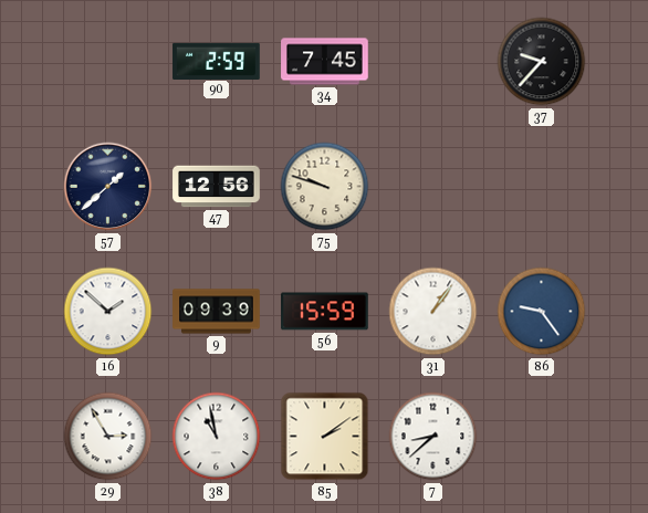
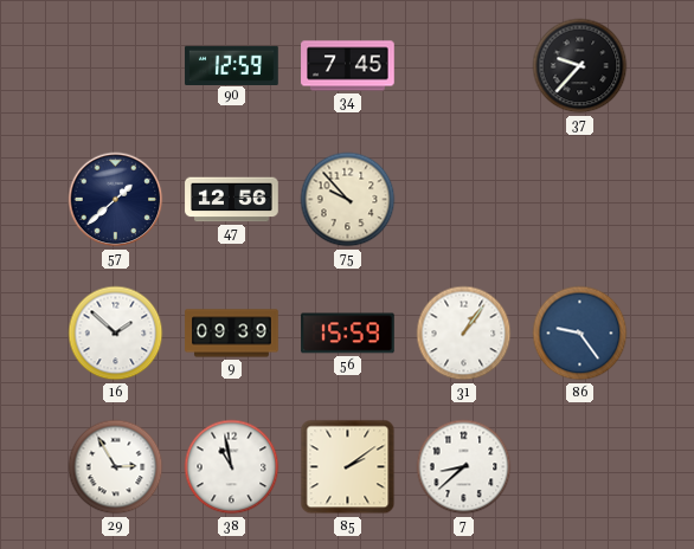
90: 2:59 -> 12:59 (232, 65)
75: 9:48 -> 9:53 (348, 200)
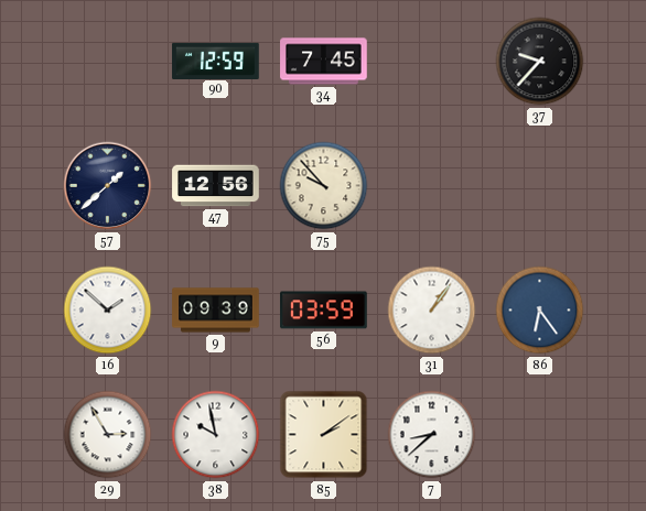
56: 15:59 -> 03:59 (324, 311)
86: 9:24 -> 6:24 (540, 311)
38: 10:58 -> 9:58 (216, 435)
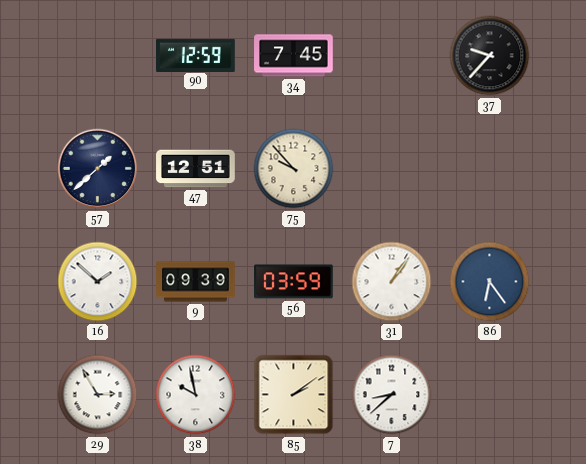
47: 12:56 -> 12:51 (196, 169)
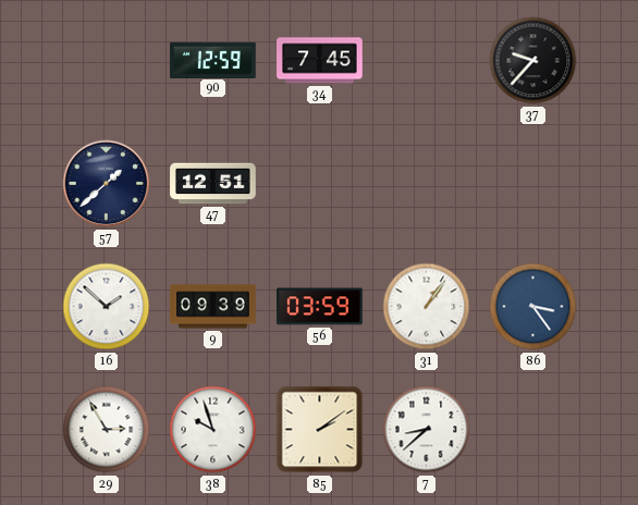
75: 9:53 -> none (294, 169)
86: 6:24 -> 3:24 (533, 307)
38: 9:58 -> 9:57 (213, 430)
